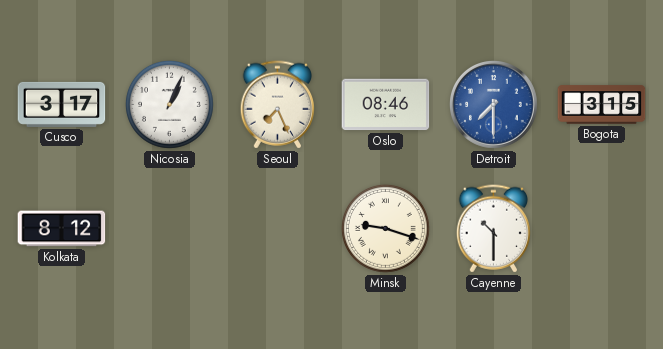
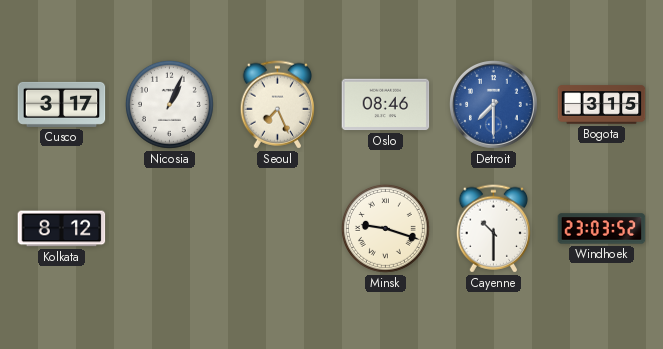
Windhoek: none -> 23:03 (602, 229)
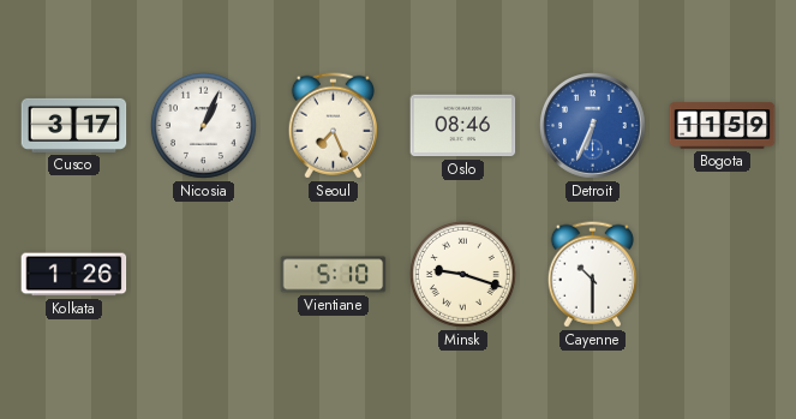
Detroit: 7:30 -> 6:34 (593, 126)
Bogota: 3:15 -> 11:59 (723, 126)
Kolkata: 8:12 -> 1:26 (74, 275)
Vientiane: none -> 5:10 (334, 275)
Windhoek: 23:03 -> none (602, 229)
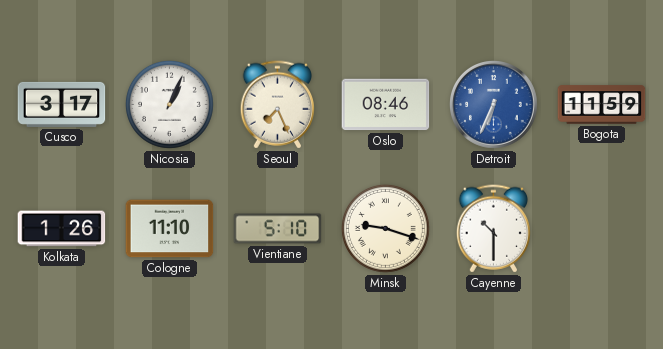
Cologne: none -> 11:10 (170, 229)
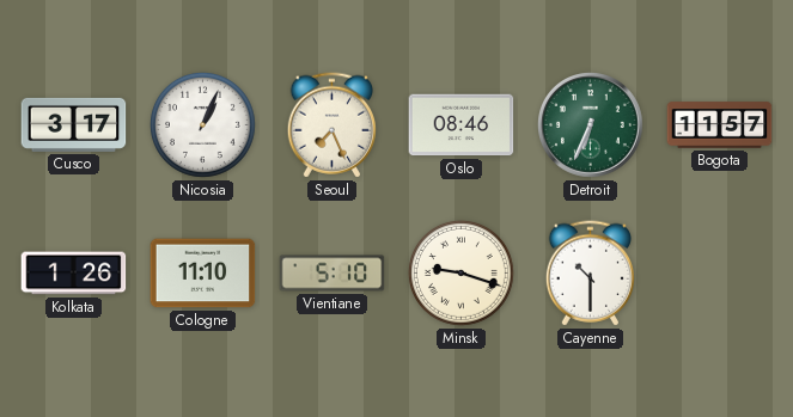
Detroit dial: blue -> green (591, 125)
Bogota: 11:59 -> 11:57 (720, 125)
